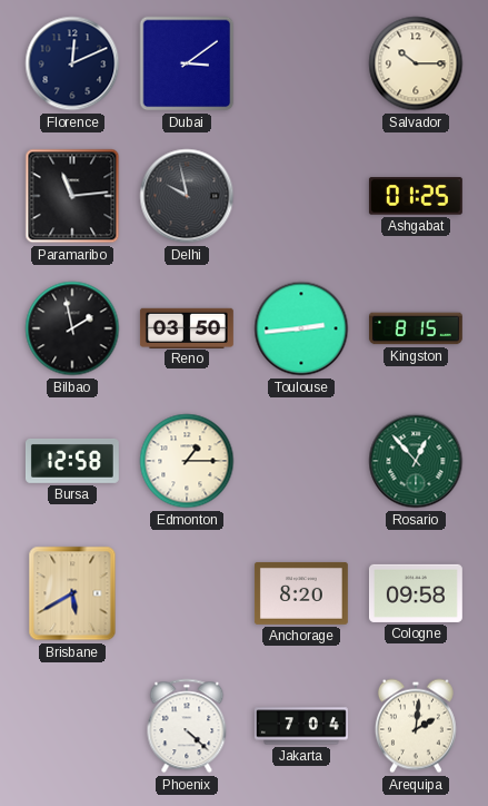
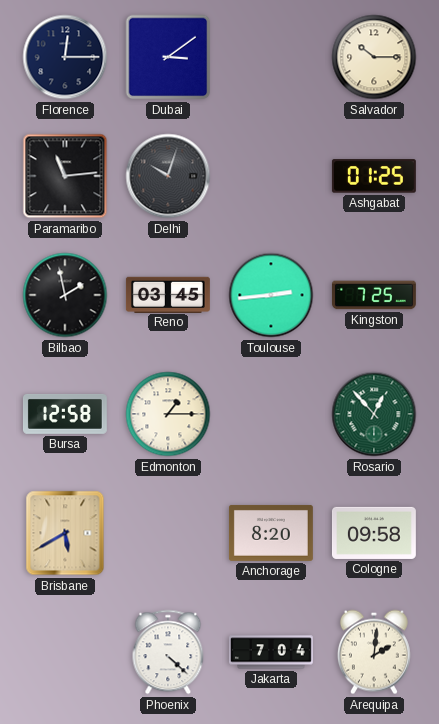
Florence: 12:11 -> 12:15 (65, 57)
Delhi: 9:58 -> 10:03 (168, 176)
Reno: 03:50 -> 03:45 (168, 294)
Kingston: 8:15 -> 7:25 (374, 295)
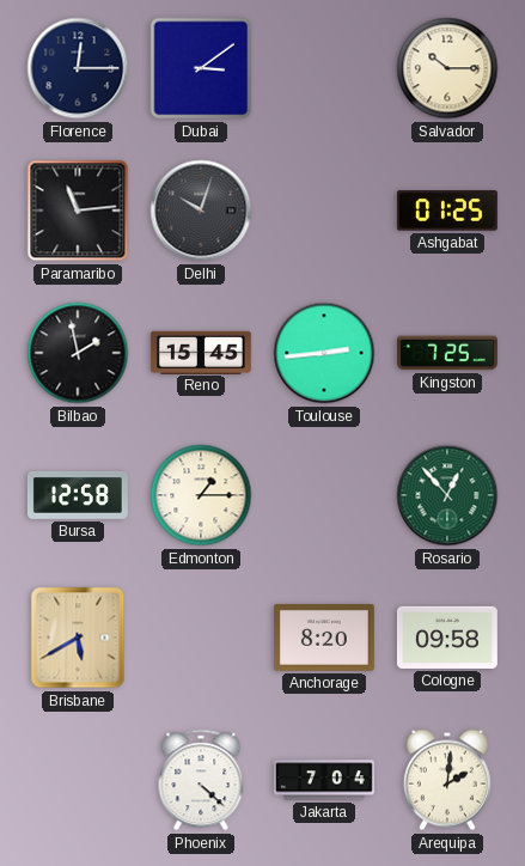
Reno: 03:45 -> 15:45 (201, 352)
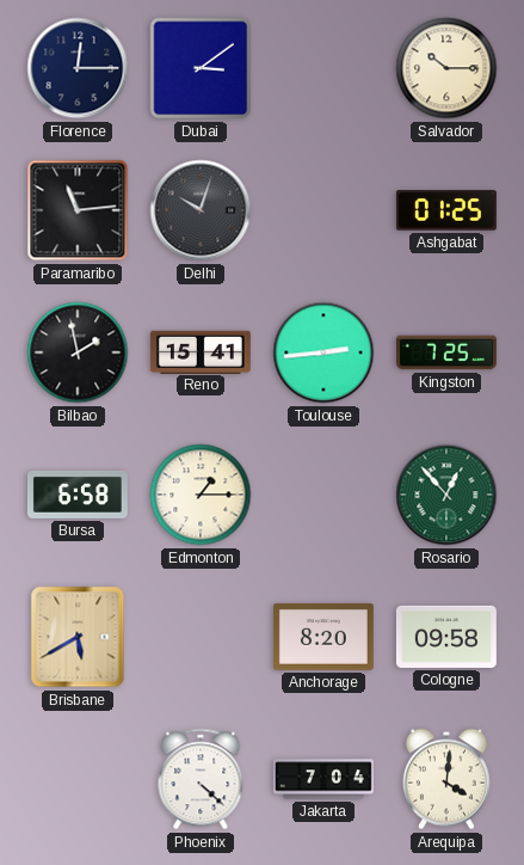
Reno: 15:45 -> 15:41 (201, 351)
Bursa: 12:58 -> 6:58 (78, 495)
Arequipa: 2:01 -> 4:01 (446, 779)
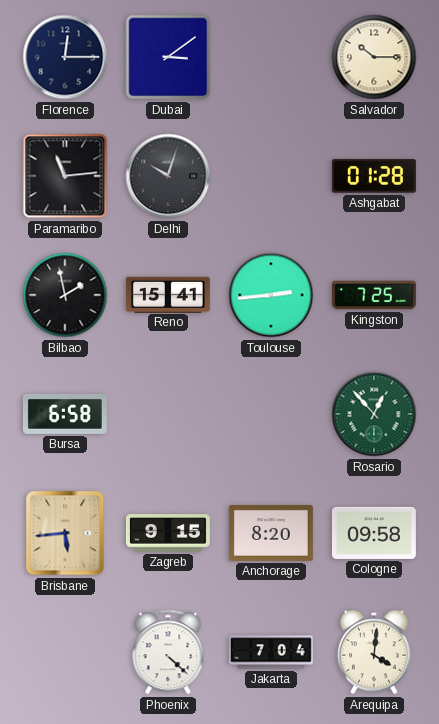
Ashgabat: 01:25 -> 01:28 (374, 176)
Edmonton: 1:15 -> none (201, 495)
Brisbane: 5:40 -> 5:44 (65, 533)
Zagreb: none -> 9:15 (168, 533)
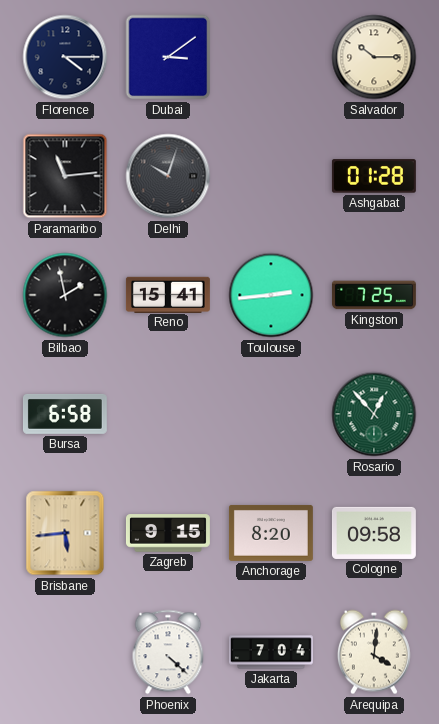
Florence: 12:15 -> 4:15 (65, 57)
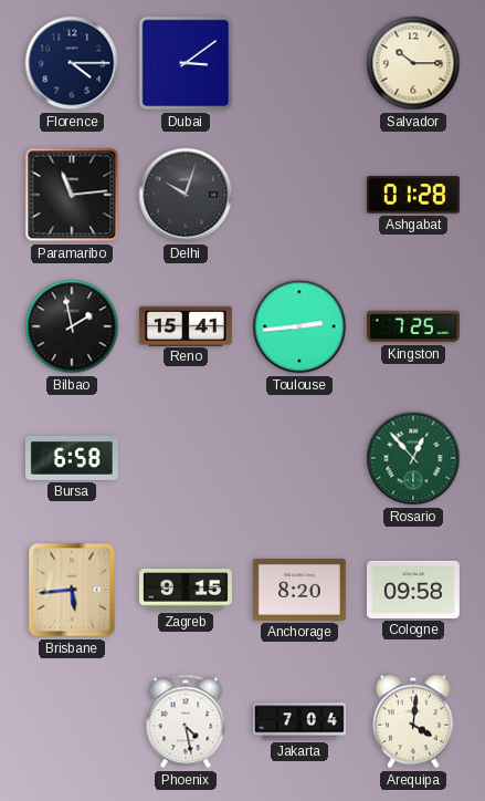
Phoenix: 4:22 -> 4:28 (186, 721)
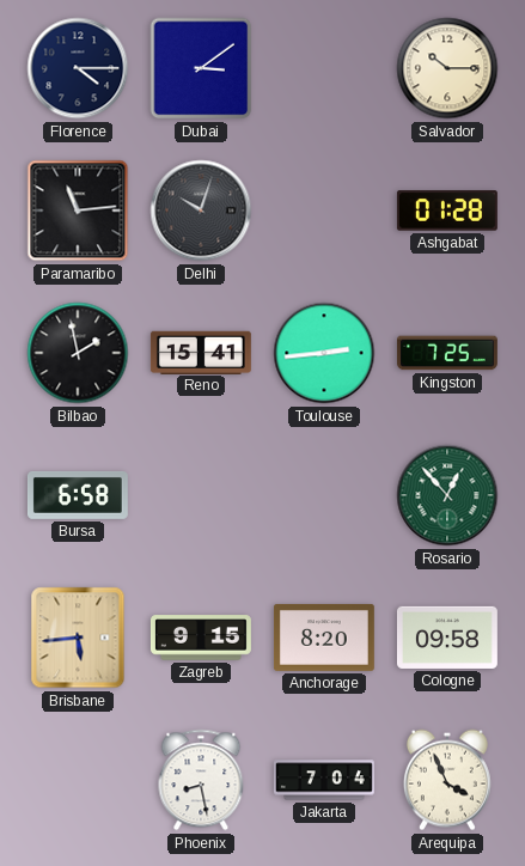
Phoenix: 4:28 -> 8:28 (201, 780)
Arequipa: 4:01 -> 3:56 (447, 780)
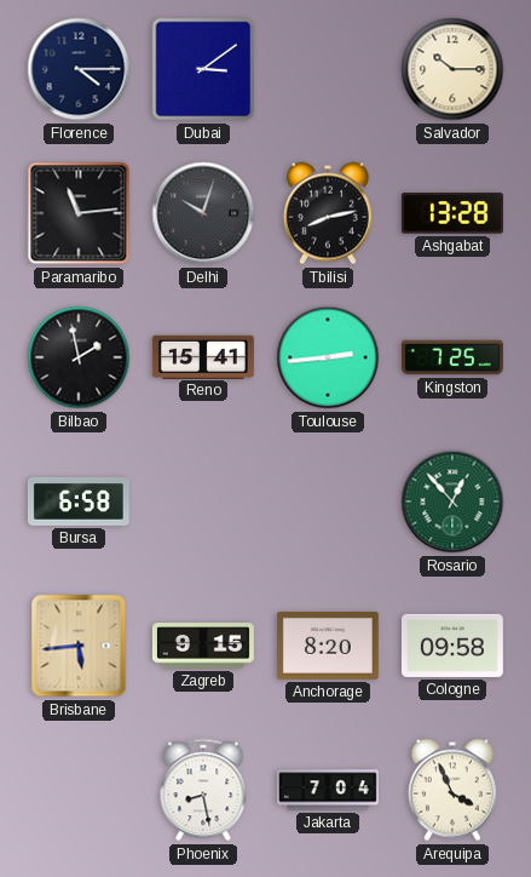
Tbilisi: none -> 8:13 (328, 213)
Ashgabat: 01:28 -> 13:28 (452, 213)
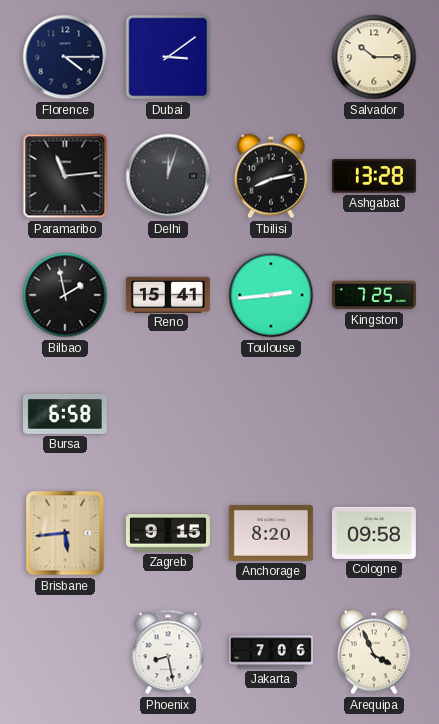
Delhi: 10:03 -> 12:03 (168, 176)
Rosario: 12:53 -> none (452, 501)
Jakarta: 7:04 -> 7:06 (271, 652)
